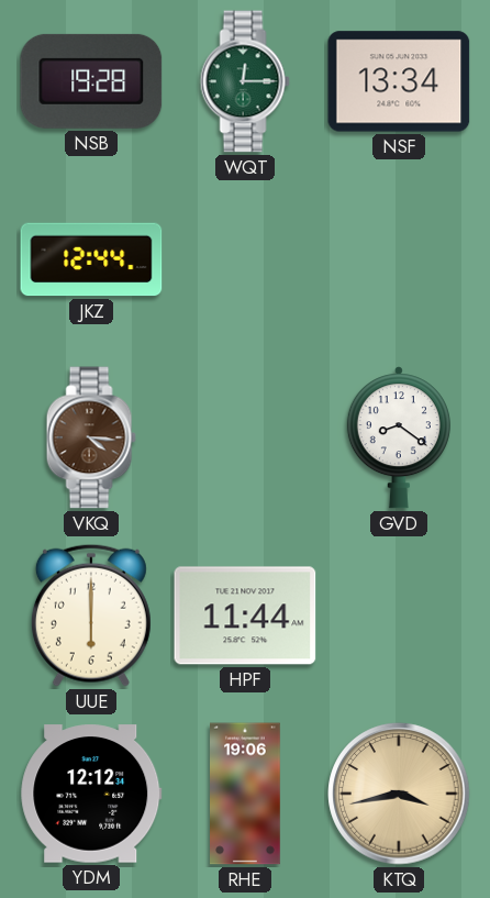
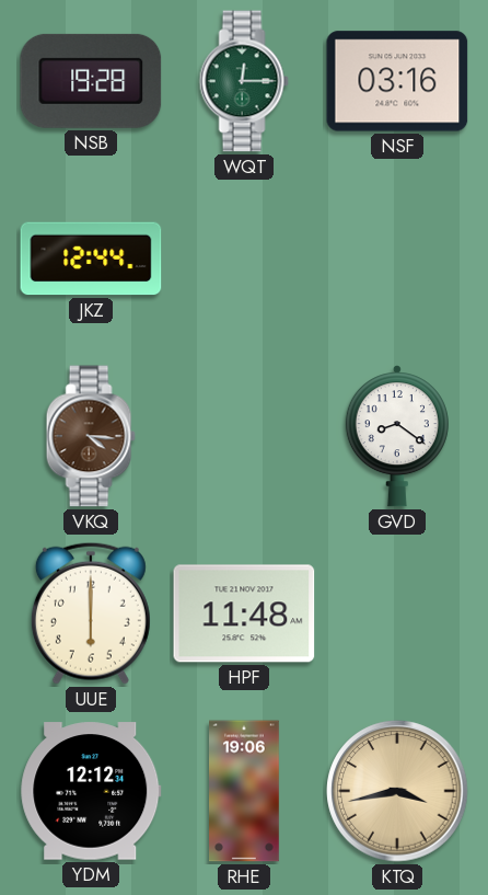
NSF: 13:34 -> 03:16 (397, 81)
HPF: 11:44 -> 11:48 (244, 613)
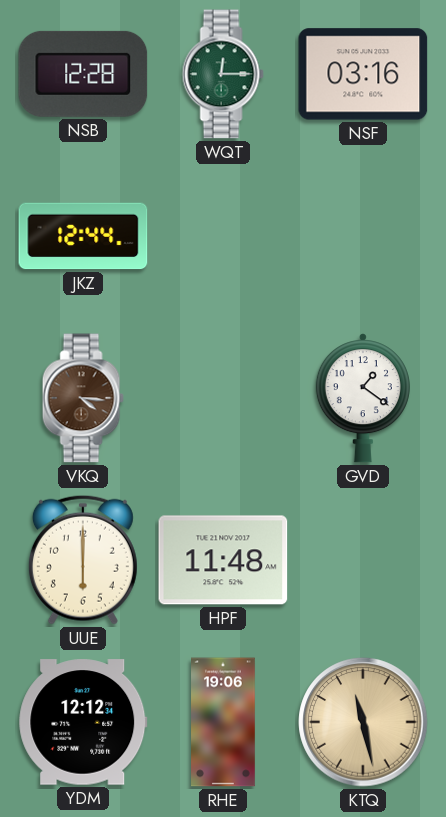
NSB: 19:28 -> 12:28 (83, 74)
GVD: 8:21 -> 1:21 (363, 398)
KTQ: 3:43 -> 11:28 (363, 722)
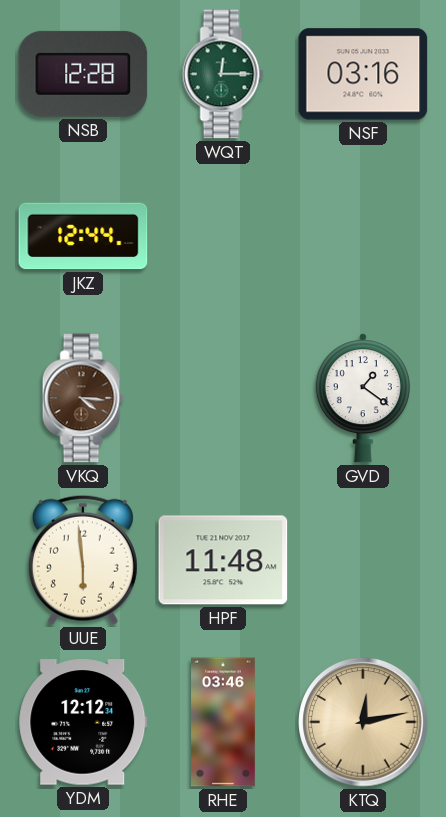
UUE: 6:00 -> 5:59 (83, 560)
RHE: 19:06 -> 03:46 (224, 722)
KTQ: 11:28 -> 12:13 (363, 722)
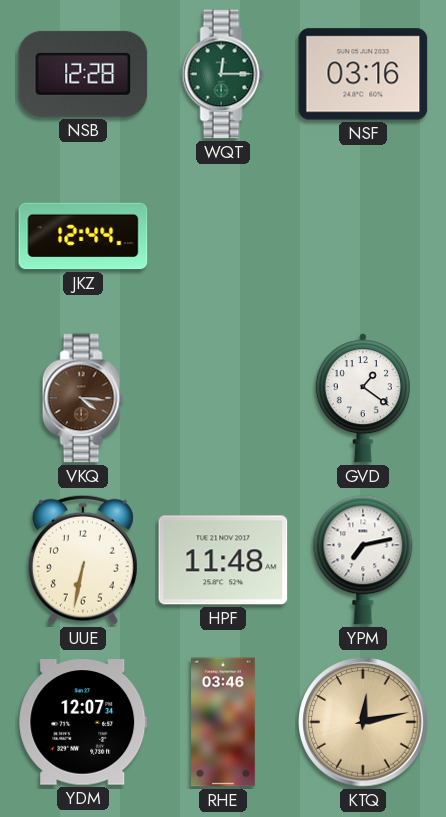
UUE: 5:59 -> 6:32 (83, 560)
YPM: none -> 7:13 (363, 560)
YDM: 12:12 -> 12:07 (83, 722)
